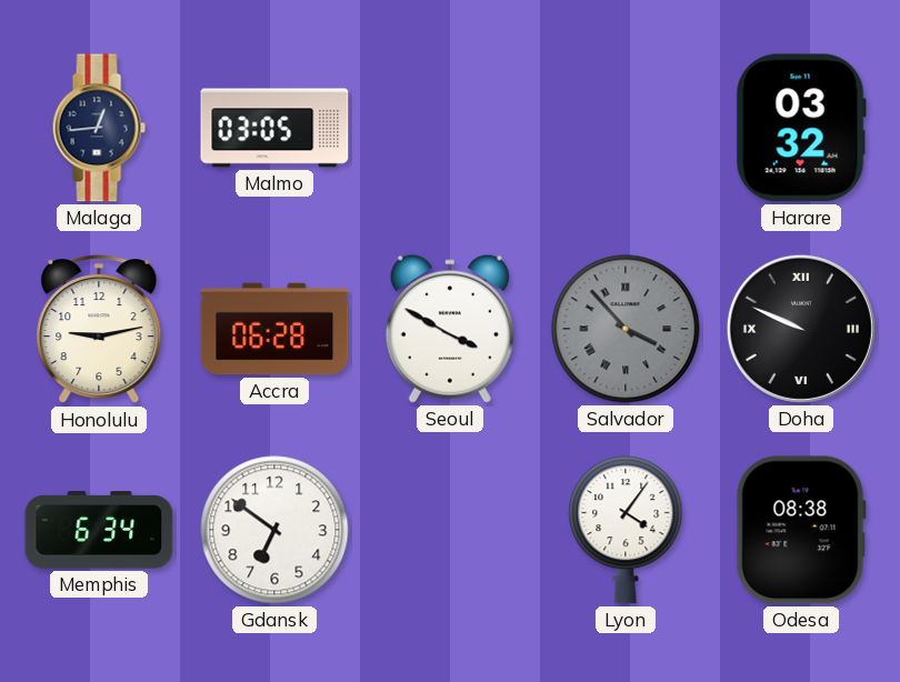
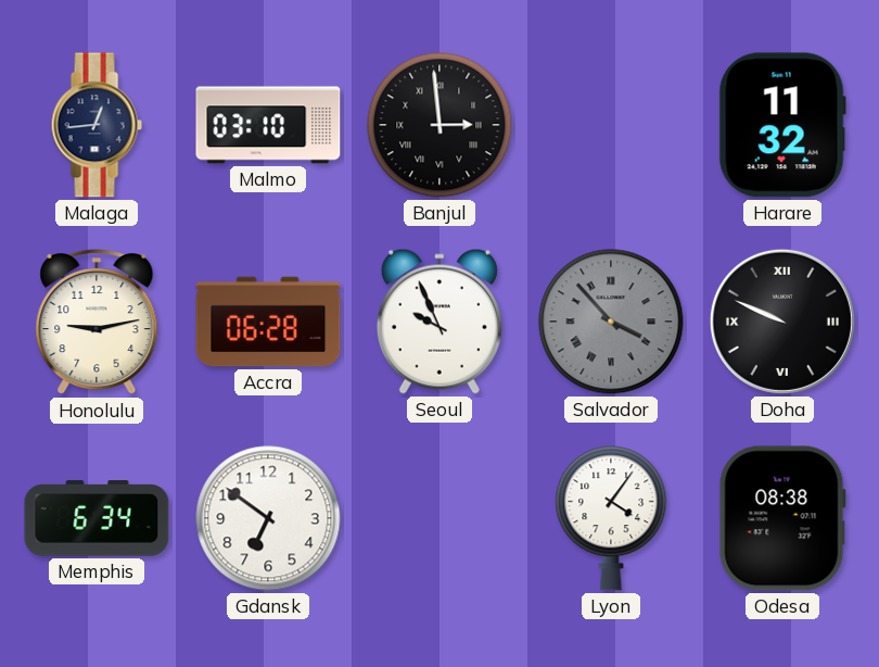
Malmo: 03:05 -> 03:10 (268, 125)
Banjul: none -> 2:59 (439, 125)
Harare: 03:32 -> 11:32 (782, 125)
Seoul: 3:50 -> 9:56 (439, 322)
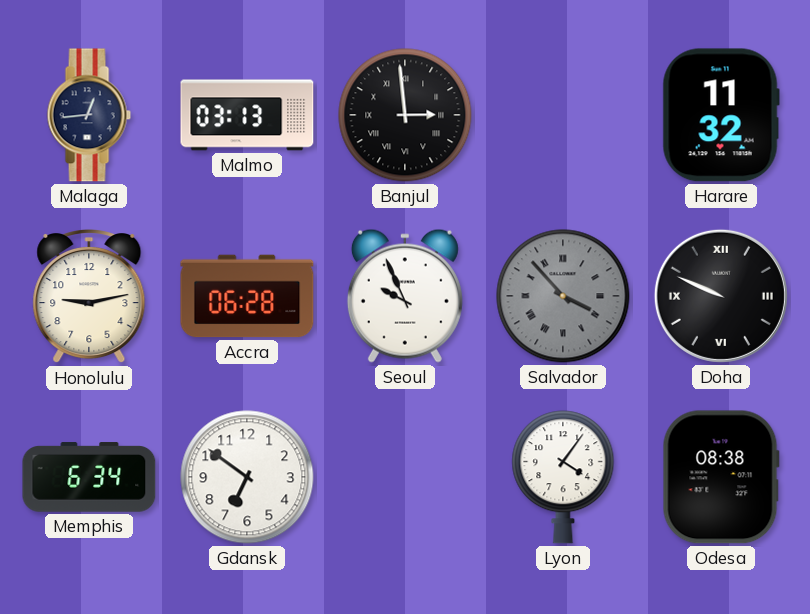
Malmo: 03:10 -> 03:13 (247, 115)
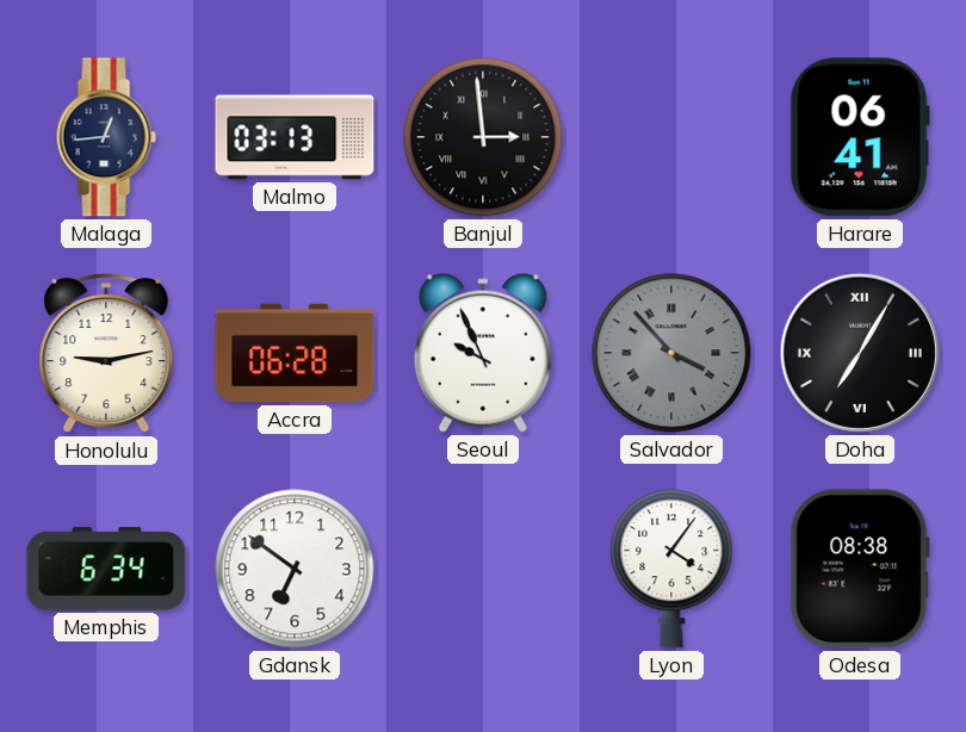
Harare: 11:32 -> 06:41 (860, 137)
Doha: 9:49 -> 7:05 (860, 353)
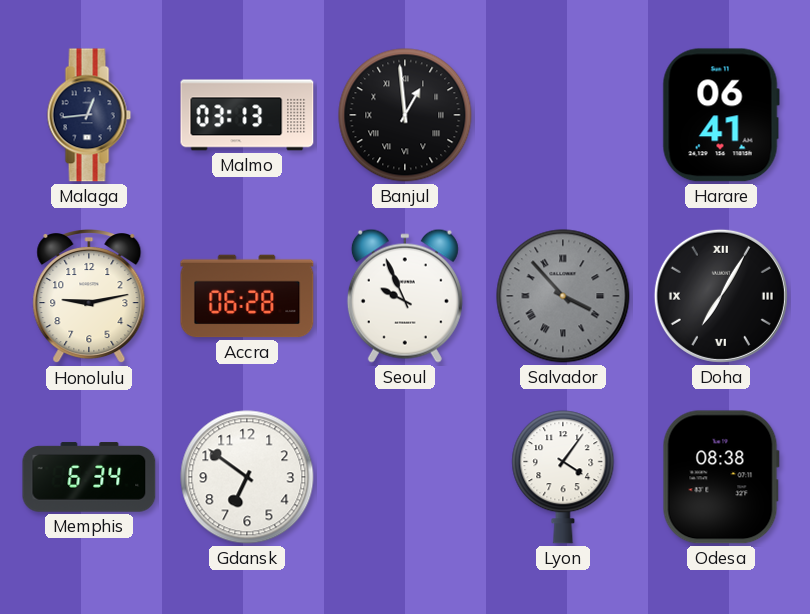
Banjul: 2:59 -> 12:59 (405, 115)
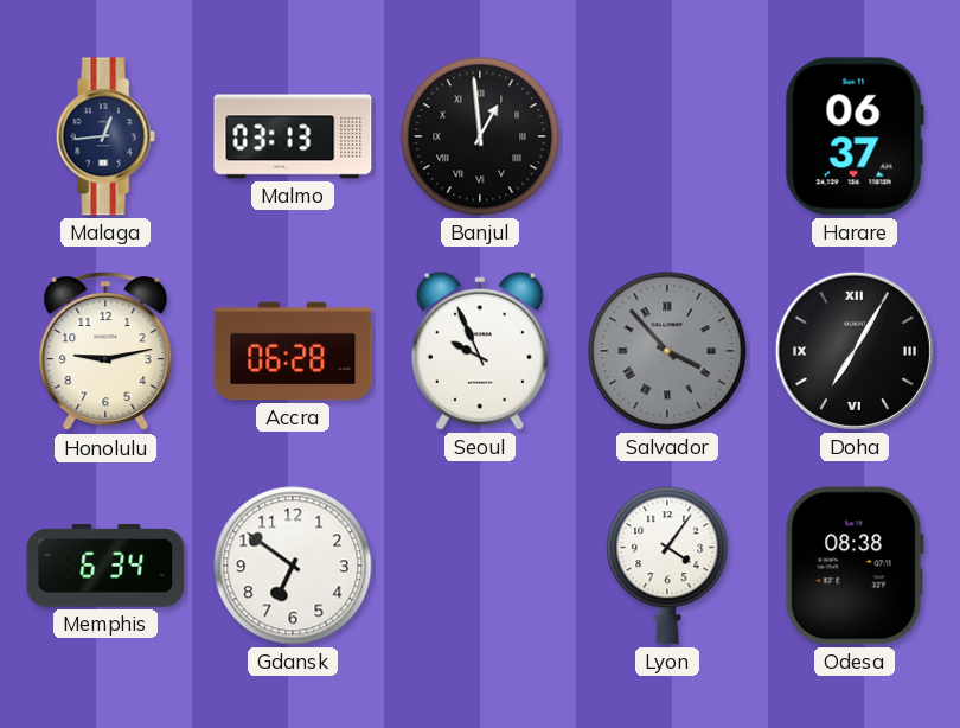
Harare: 06:41 -> 06:37 (855, 136)
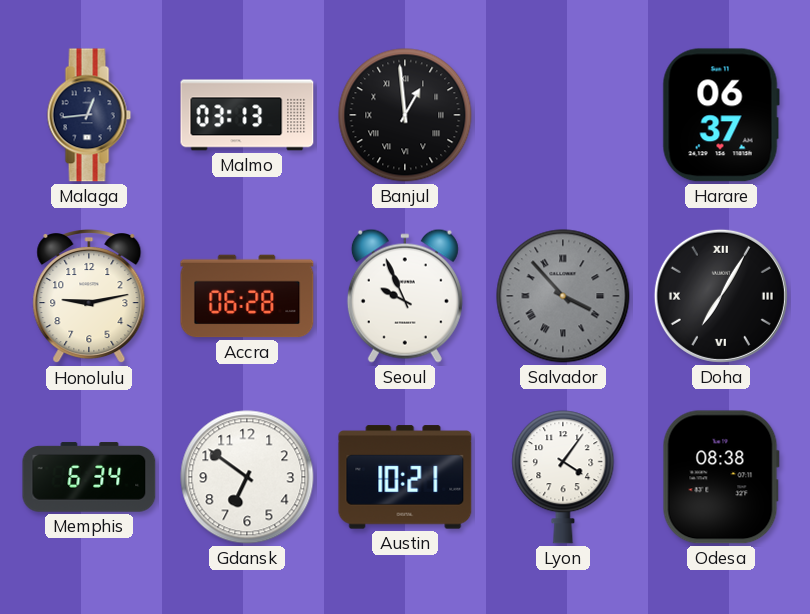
Austin: none -> 10:21 (405, 477)
